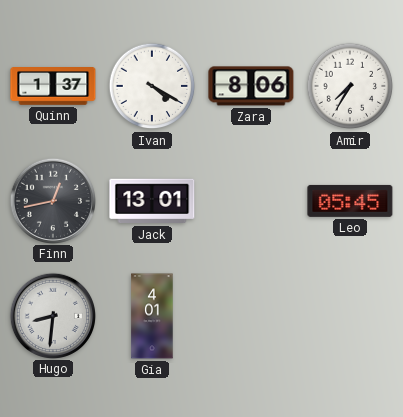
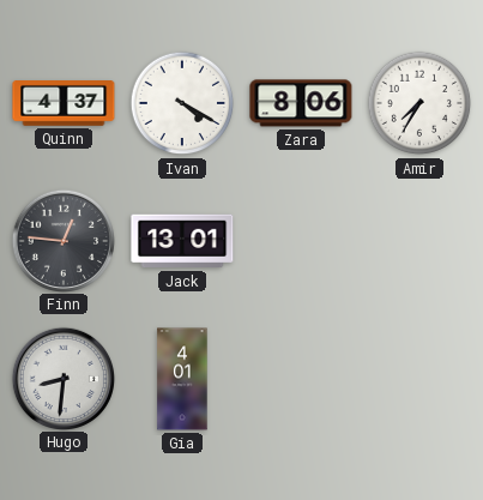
Quinn: 1:37 -> 4:37 (64, 104)
Finn: 12:43 -> 12:46 (62, 240)
Leo: 05:45 -> none (350, 201)
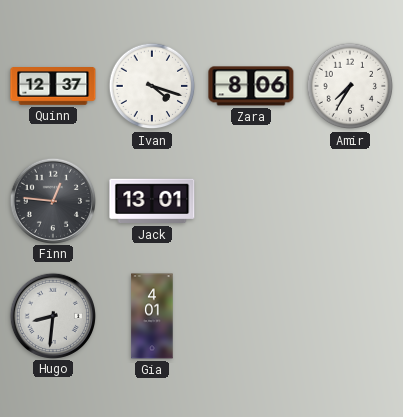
Quinn: 4:37 -> 12:37 (53, 87)
Ivan: 4:20 -> 4:18 (152, 86)
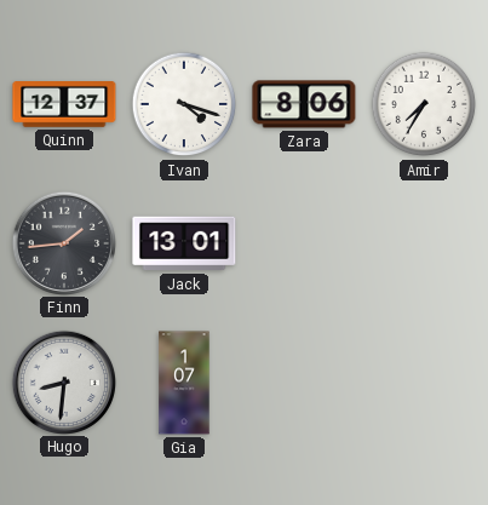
Finn: 12:46 -> 1:44 (63, 242)
Gia: 4:01 -> 1:07 (184, 383)
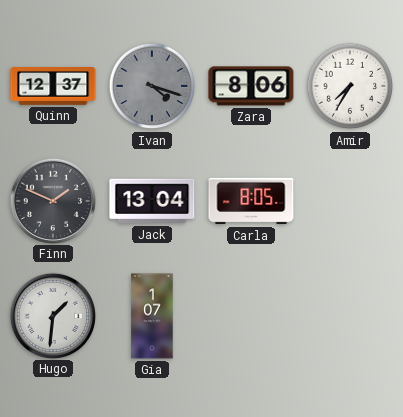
Ivan dial: white -> grey (152, 86)
Finn: 1:44 -> 1:49 (52, 200)
Jack: 13:01 -> 13:04 (152, 201)
Carla: none -> 8:05 (251, 201)
Hugo: 8:31 -> 1:31 (52, 315)
